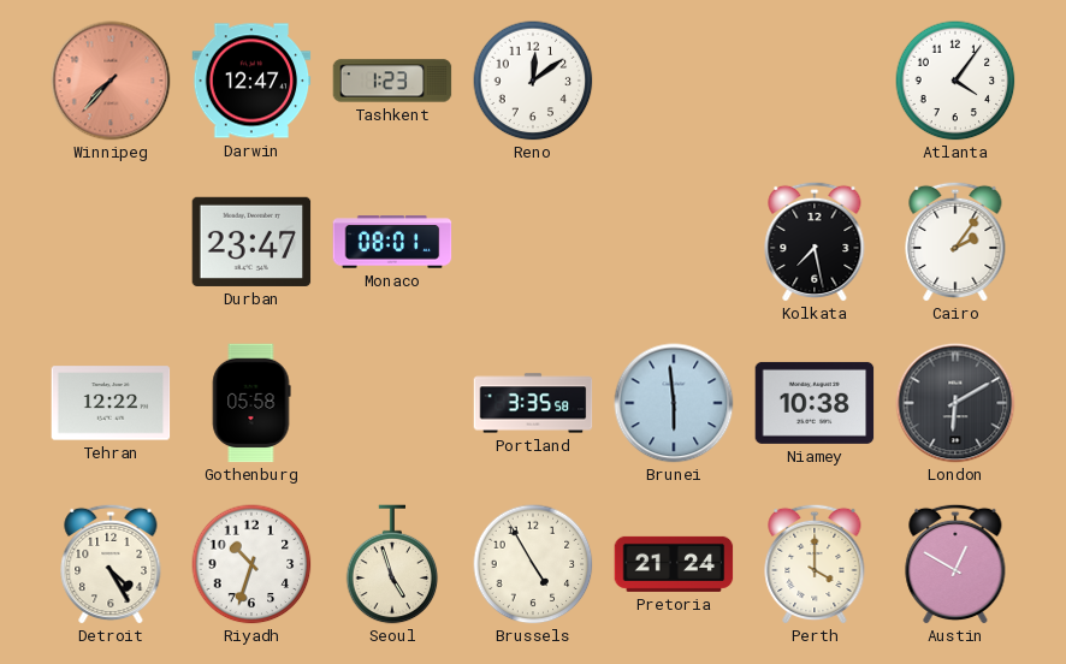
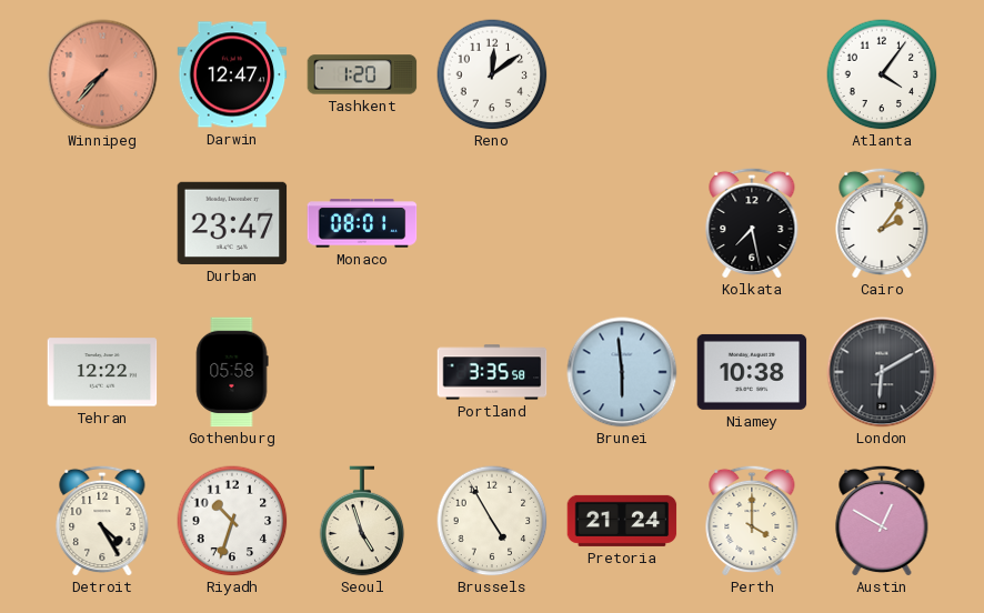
Tashkent: 1:23 -> 1:20 (362, 74)
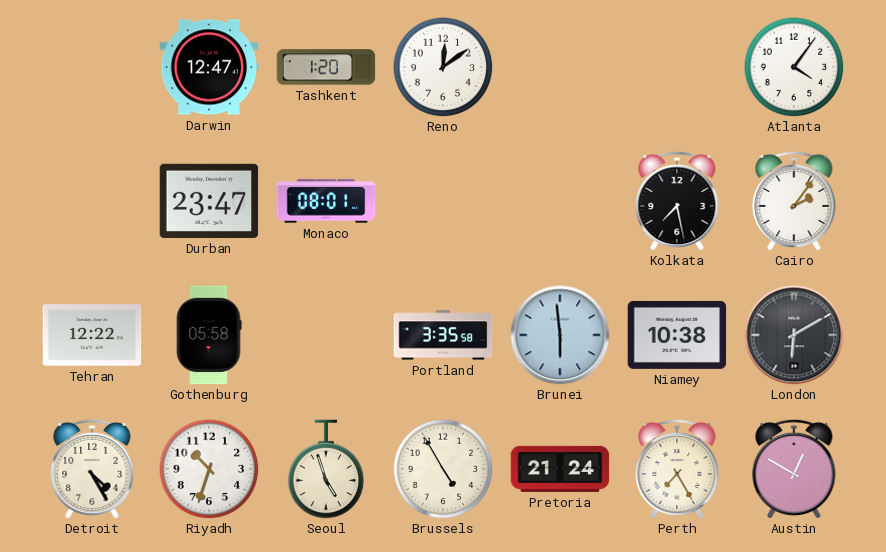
Winnipeg: 7:37 -> none (102, 74)
Perth: 4:00 -> 7:25 (677, 469)
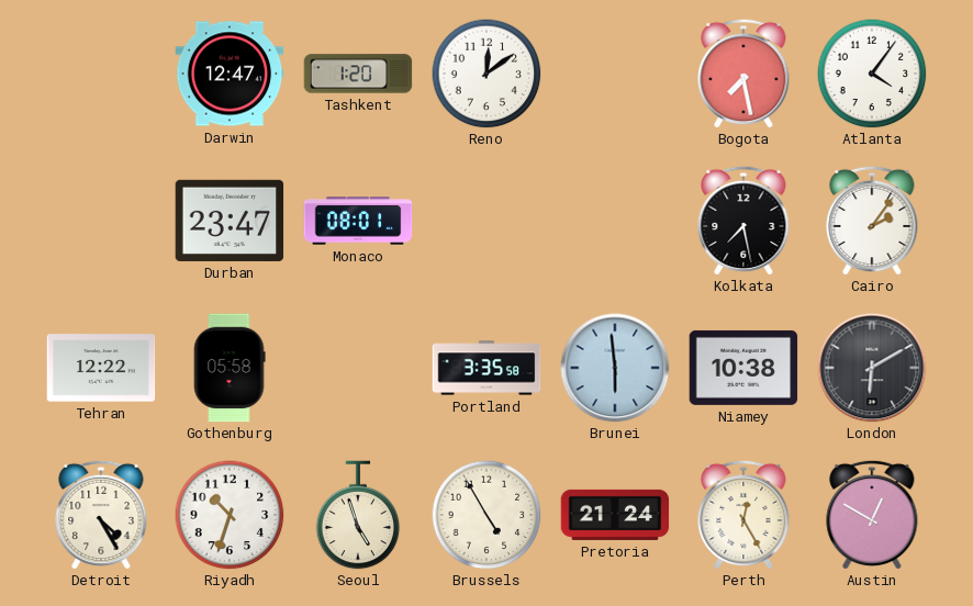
Bogota: none -> 7:28 (743, 74)
Perth: 7:25 -> 12:25 (743, 515)
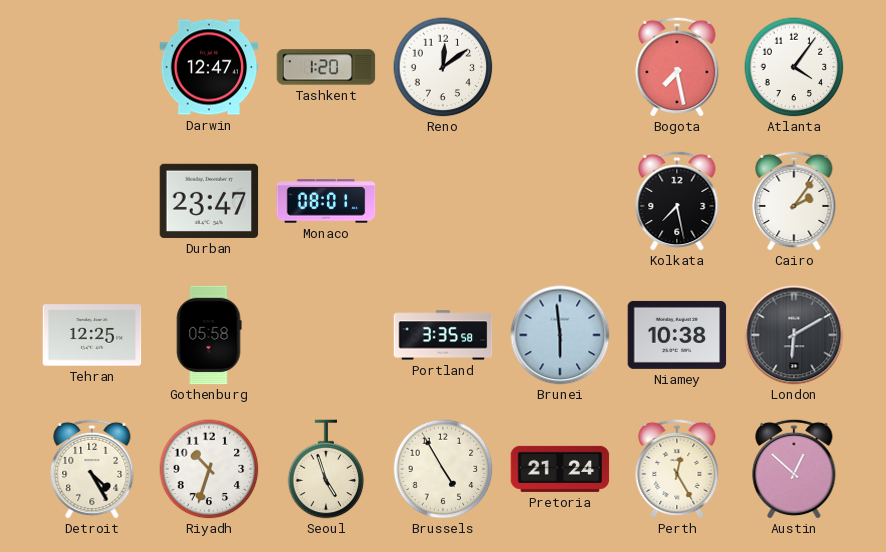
Tehran: 12:22 -> 12:25 (92, 335)
Austin: 12:50 -> 12:52 (794, 469)
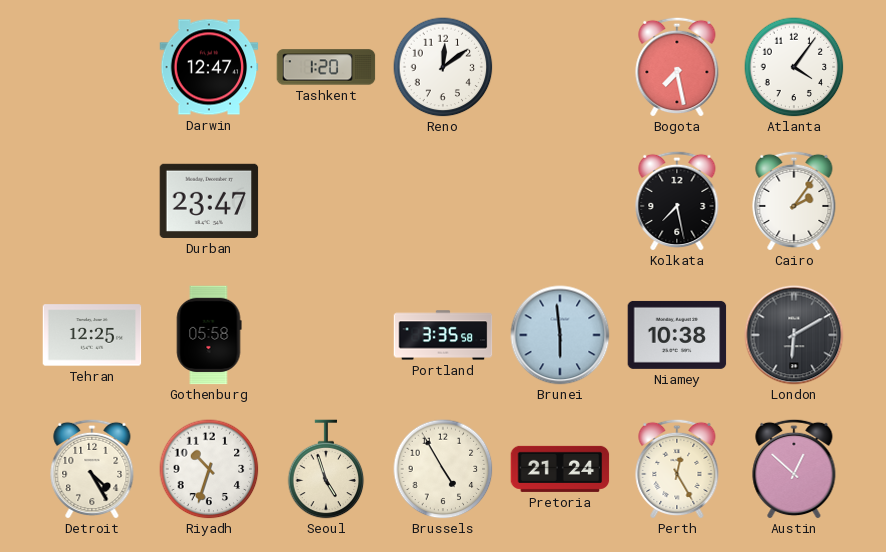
Monaco: 08:01 -> none (326, 201)
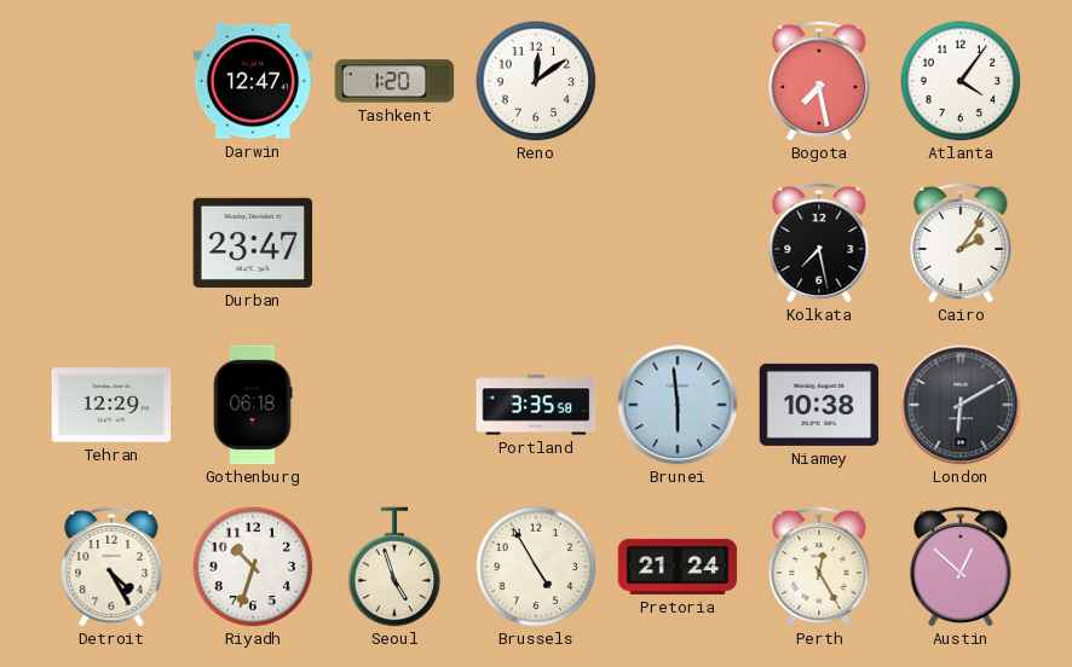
Tehran: 12:25 -> 12:29 (111, 405)
Gothenburg: 05:58 -> 06:18 (253, 405)
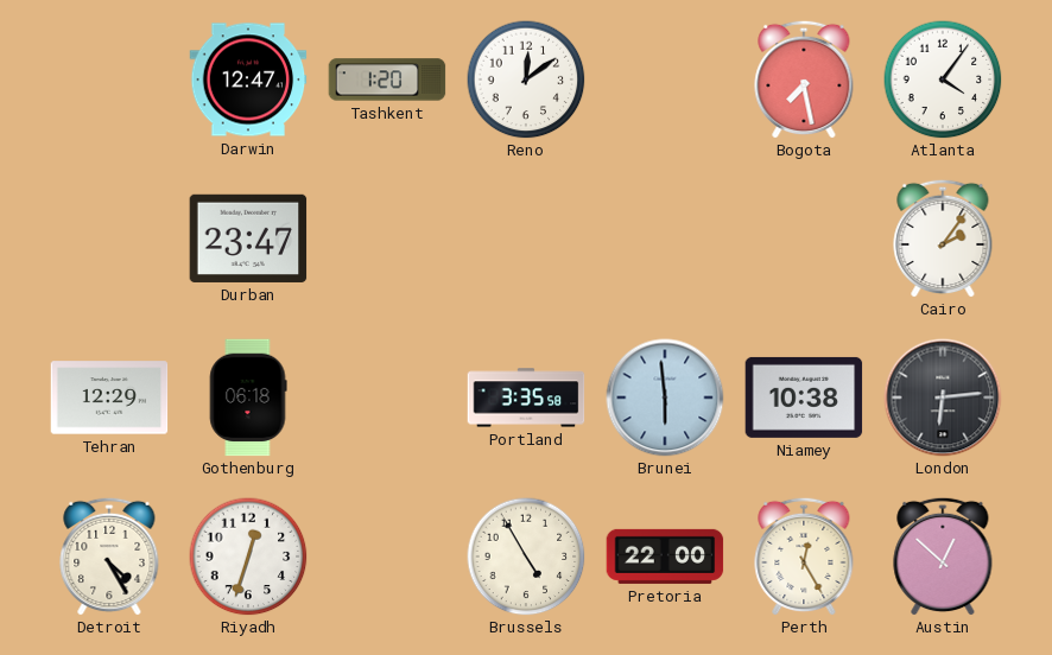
Kolkata: 7:28 -> none (819, 243)
London: 6:10 -> 6:14 (943, 398)
Riyadh: 10:33 -> 12:33 (248, 557)
Seoul: 4:57 -> none (394, 567)
Pretoria: 21:24 -> 22:00 (665, 557)
